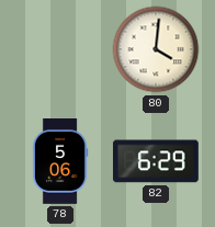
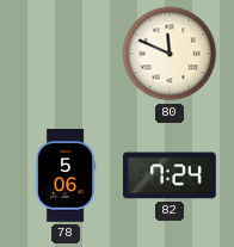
80: 4:01 -> 11:49 (170, 54)
82: 6:29 -> 7:24 (170, 175)
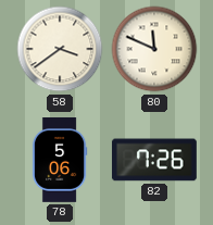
58: none -> 3:39 (60, 49)
82: 7:24 -> 7:26 (154, 160)
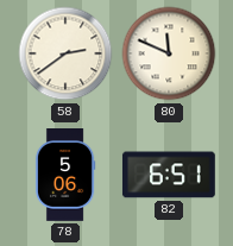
58: 3:39 -> 2:39 (65, 53)
82: 7:26 -> 6:51 (169, 175)
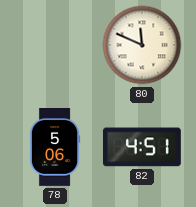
58: 2:39 -> none (65, 53)
82: 6:51 -> 4:51 (142, 147)
